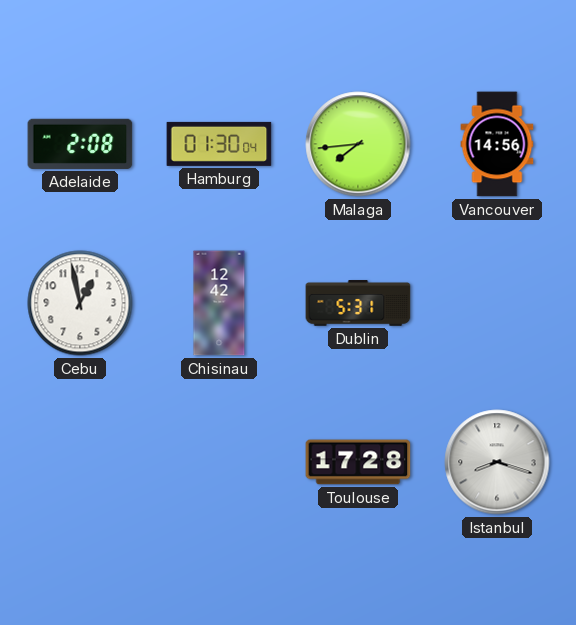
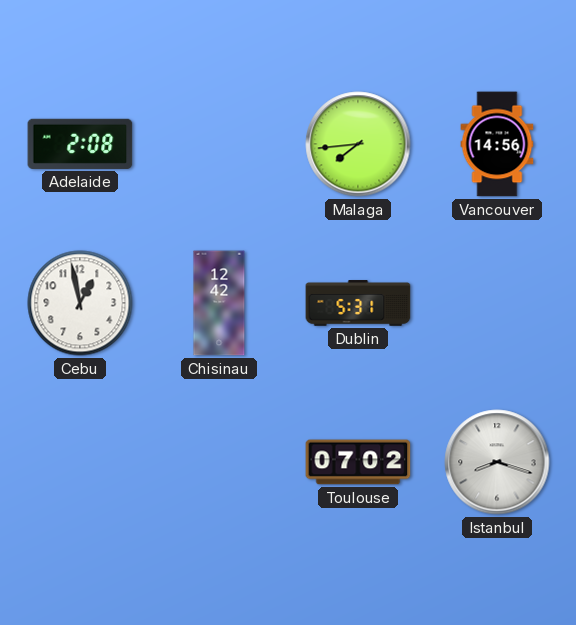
Hamburg: 01:30 -> none (219, 144)
Toulouse: 17:28 -> 07:02 (358, 462)
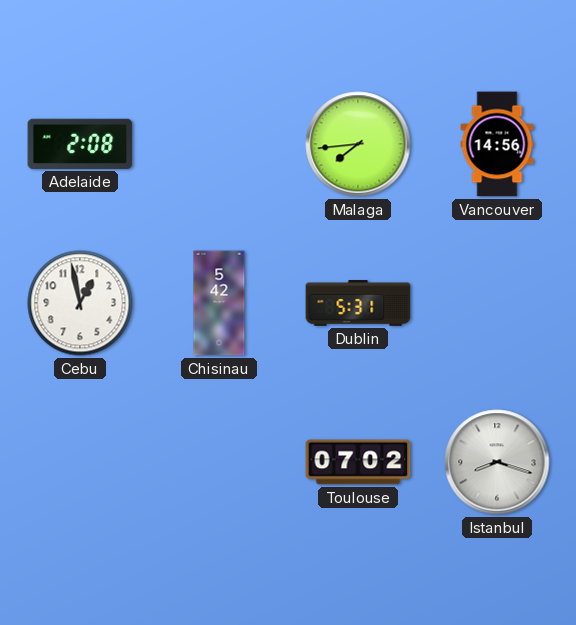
Chisinau: 12:42 -> 5:42 (219, 303)
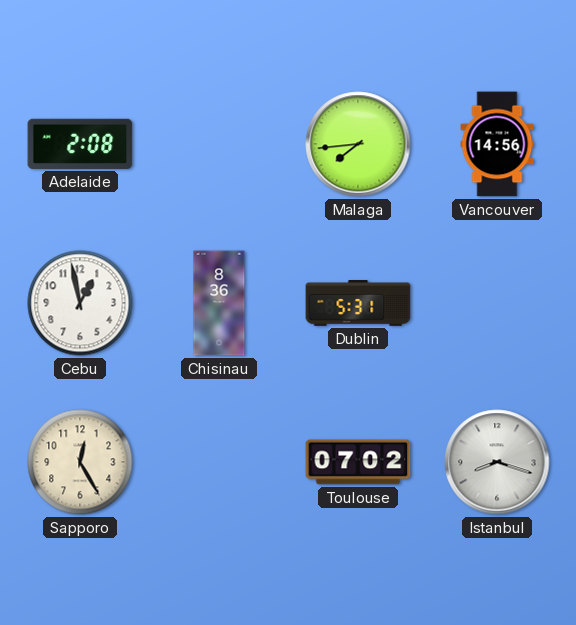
Chisinau: 5:42 -> 8:36 (219, 303)
Sapporo: none -> 12:25 (80, 462)
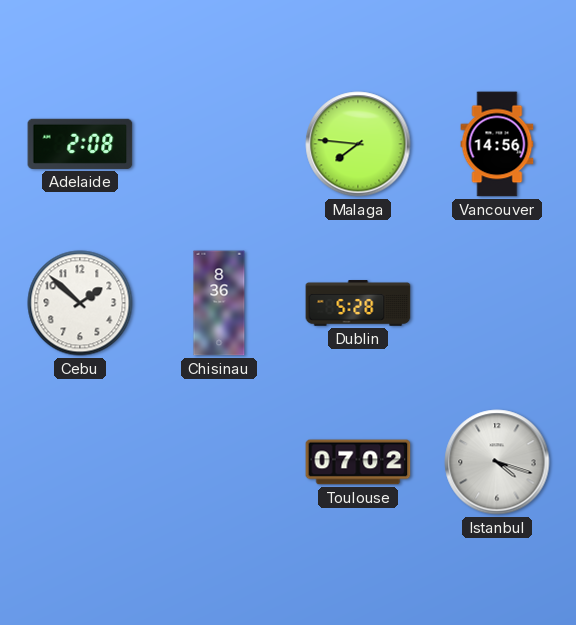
Malaga: 7:44 -> 7:46 (358, 144)
Cebu: 12:58 -> 1:52 (80, 303)
Dublin: 5:31 -> 5:28 (358, 303)
Sapporo: 12:25 -> none (80, 462)
Istanbul: 8:18 -> 4:18 (497, 462)
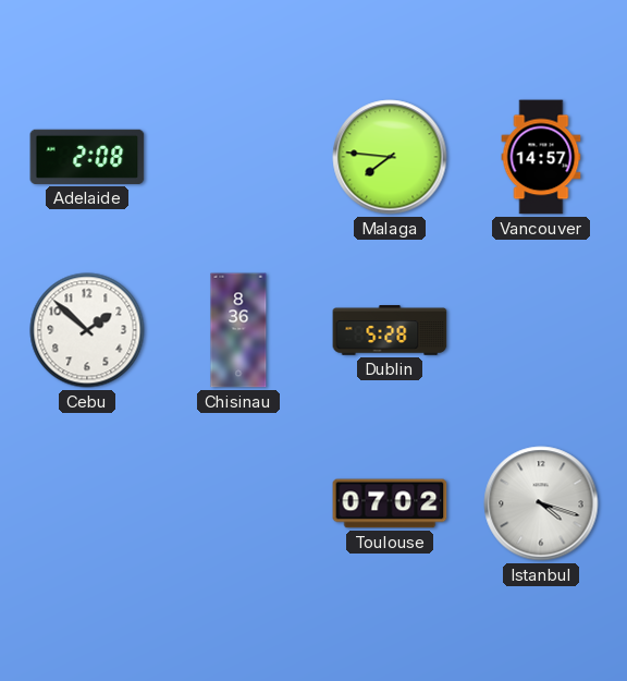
Vancouver: 14:56 -> 14:57 (541, 157)
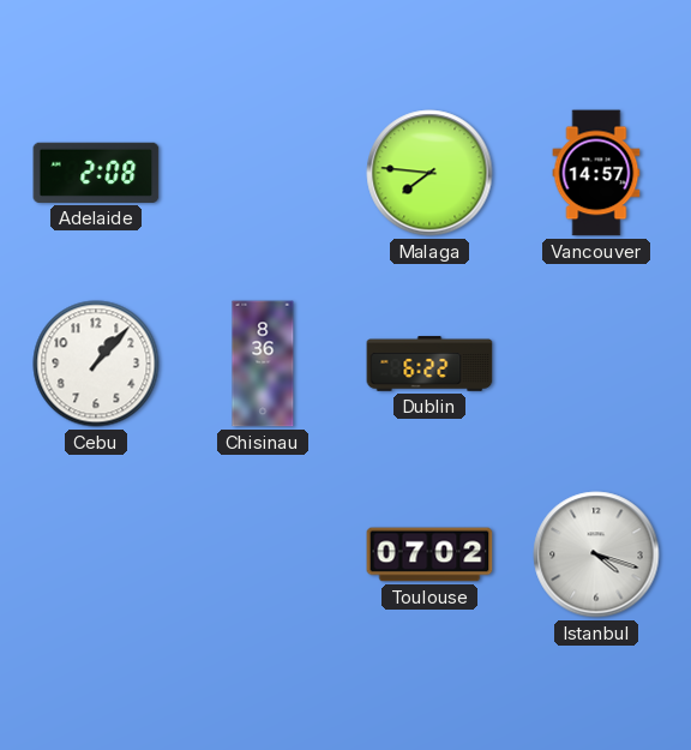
Cebu: 1:52 -> 1:07 (96, 364)
Dublin: 5:28 -> 6:22 (429, 364)
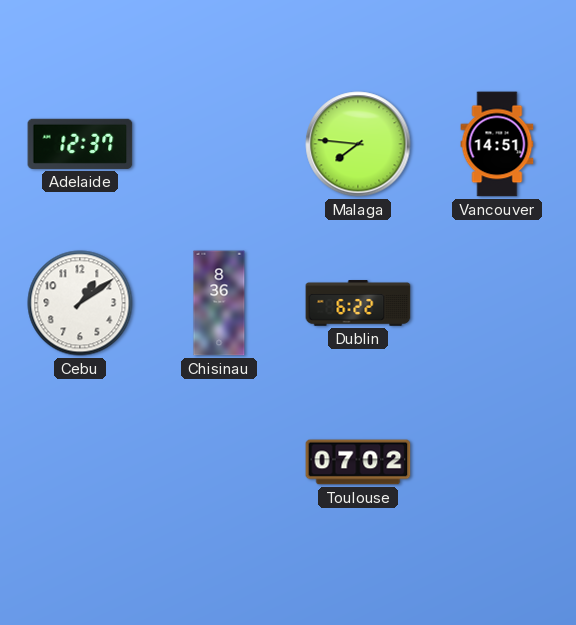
Adelaide: 2:08 -> 12:37 (80, 144)
Vancouver: 14:57 -> 14:51 (497, 144)
Cebu: 1:07 -> 1:09 (80, 303)
Istanbul: 4:18 -> none (596, 554)
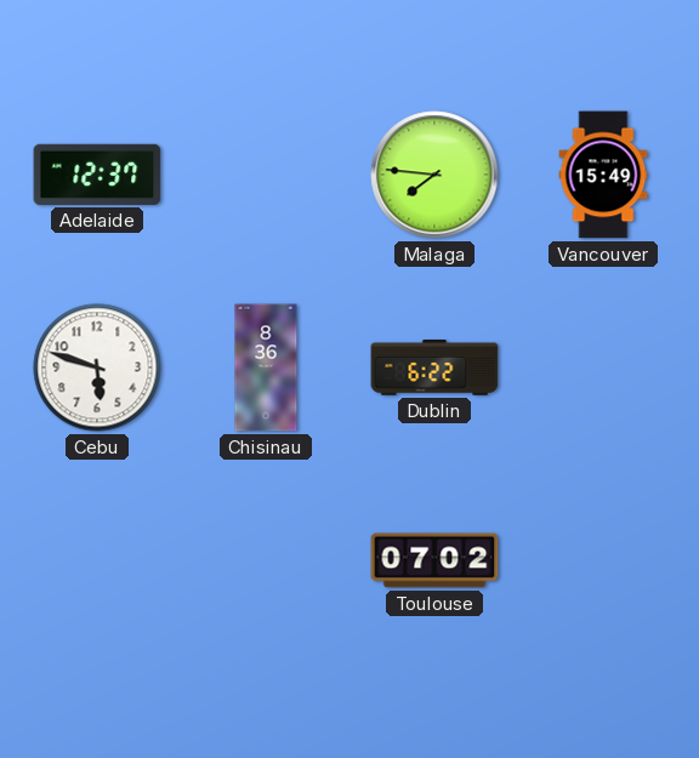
Vancouver: 14:51 -> 15:49 (603, 175)
Cebu: 1:09 -> 5:48 (97, 367)
